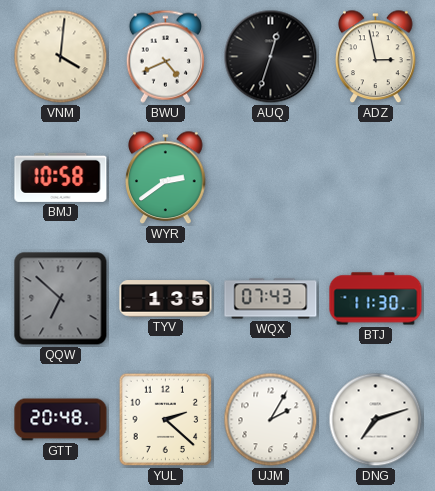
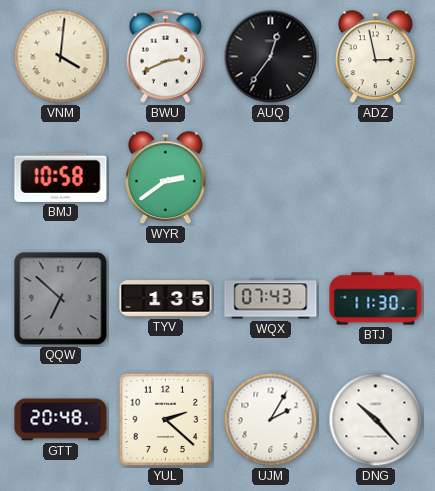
BWU: 4:41 -> 2:41 (165, 56)
AUQ: 12:33 -> 12:36 (271, 57)
DNG: 7:12 -> 10:23 (376, 420)
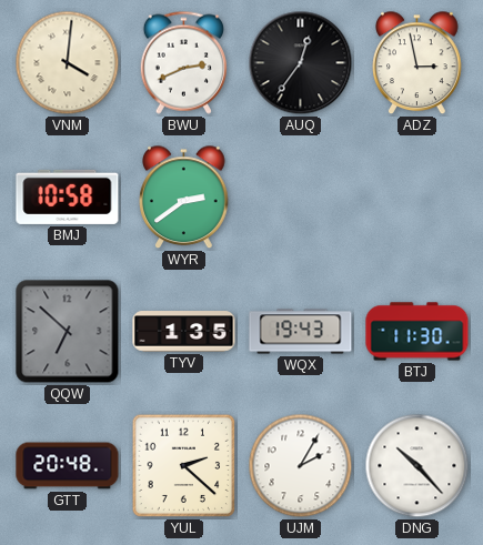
WQX: 07:43 -> 19:43 (301, 332)
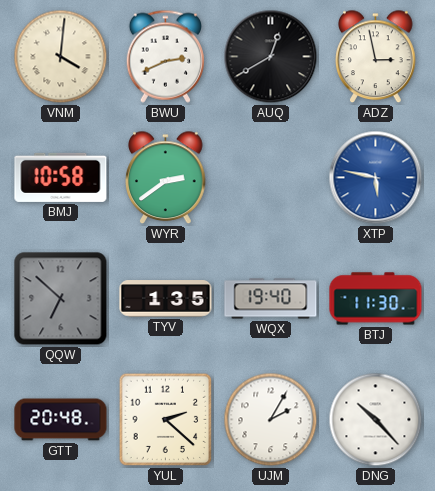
AUQ: 12:36 -> 12:40 (271, 57)
XTP: none -> 5:47 (376, 178)
WQX: 19:43 -> 19:40 (271, 299)
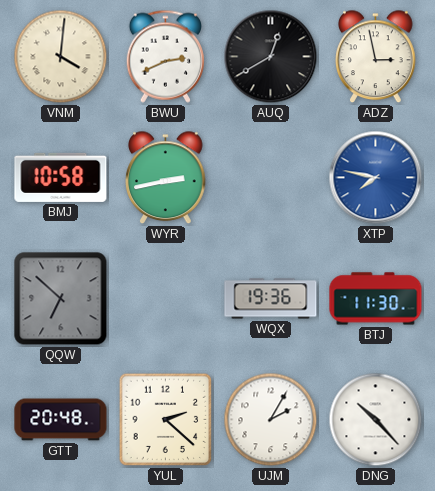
WYR: 2:39 -> 2:43 (166, 178)
XTP: 5:47 -> 7:47 (376, 178)
TYV: 1:35 -> none (166, 299)
WQX: 19:40 -> 19:36 (271, 299)
